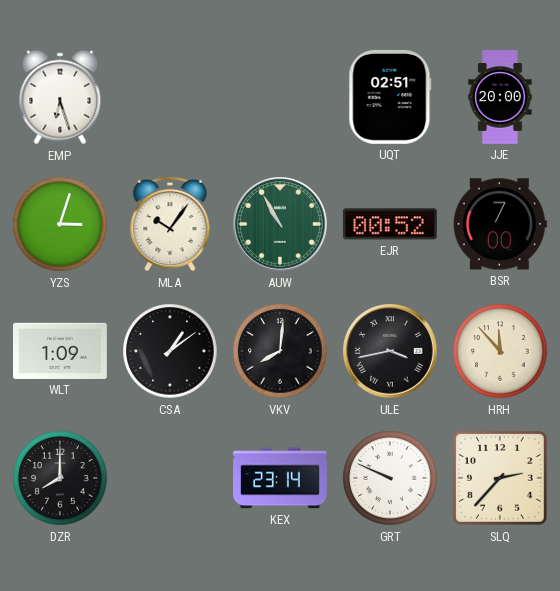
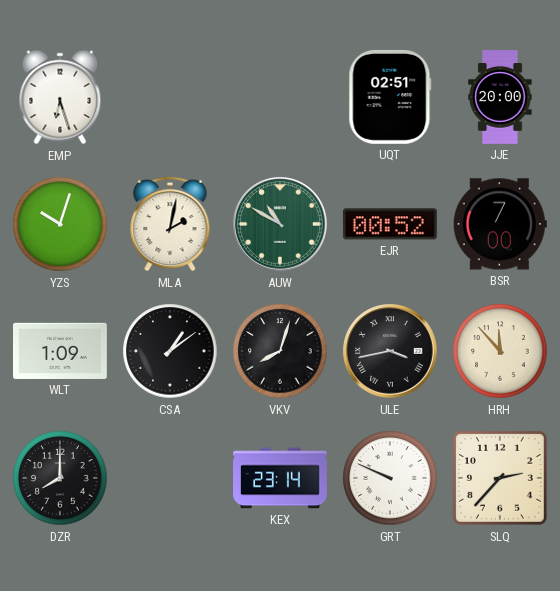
YZS: 3:03 -> 10:03 (60, 224)
MLA: 10:06 -> 2:02 (170, 224)
AUW: 10:55 -> 10:50 (280, 225)
VKV: 8:01 -> 8:03 (280, 351)
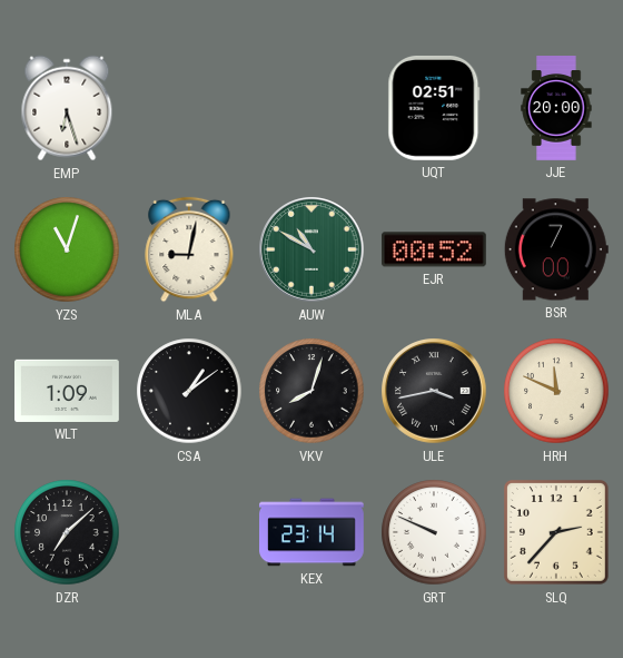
YZS: 10:03 -> 11:03 (67, 249)
MLA: 2:02 -> 9:02 (189, 249)
HRH: 11:53 -> 11:49 (556, 391)
DZR: 8:00 -> 7:08 (67, 532)
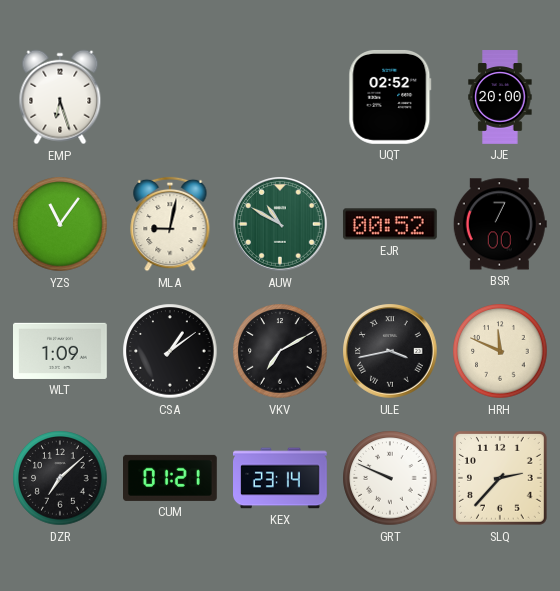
UQT: 02:51 -> 02:52 (390, 97)
YZS: 11:03 -> 11:06 (60, 224)
VKV: 8:03 -> 7:10 (280, 351)
CUM: none -> 01:21 (171, 478)
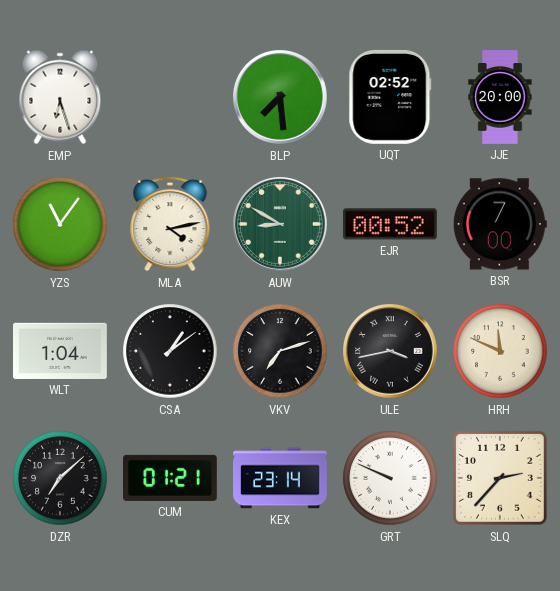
BLP: none -> 7:29 (280, 98)
MLA: 9:02 -> 4:13 (170, 224)
AUW: 10:50 -> 8:50 (280, 225)
WLT: 1:09 -> 1:04 (61, 351)
VKV: 7:10 -> 7:12 (280, 351)
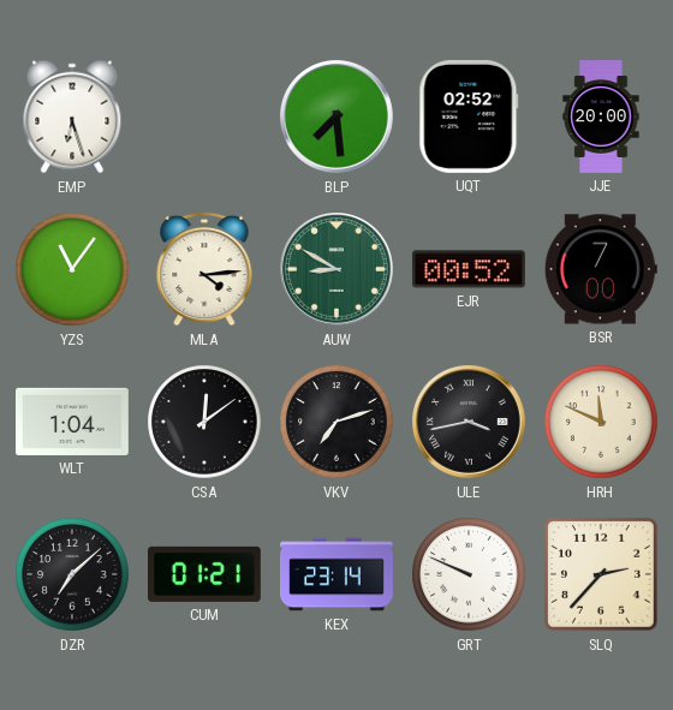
MLA: 4:13 -> 4:14 (204, 269)
CSA: 1:09 -> 12:09 (204, 422)
